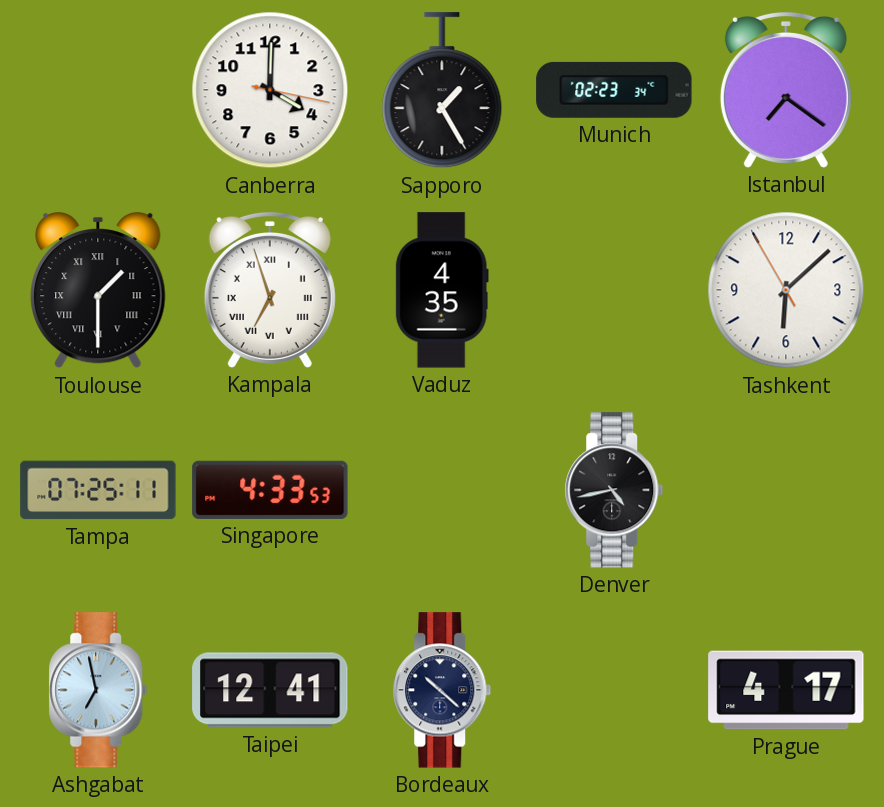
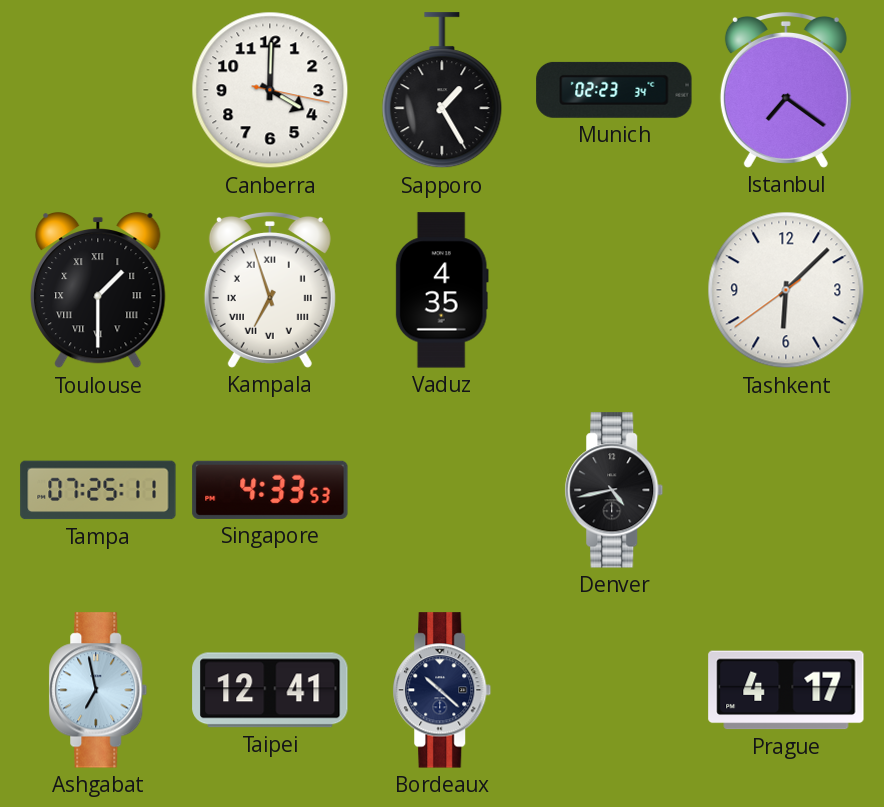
Tashkent: 6:07:55 -> 6:07:39 (786, 290)
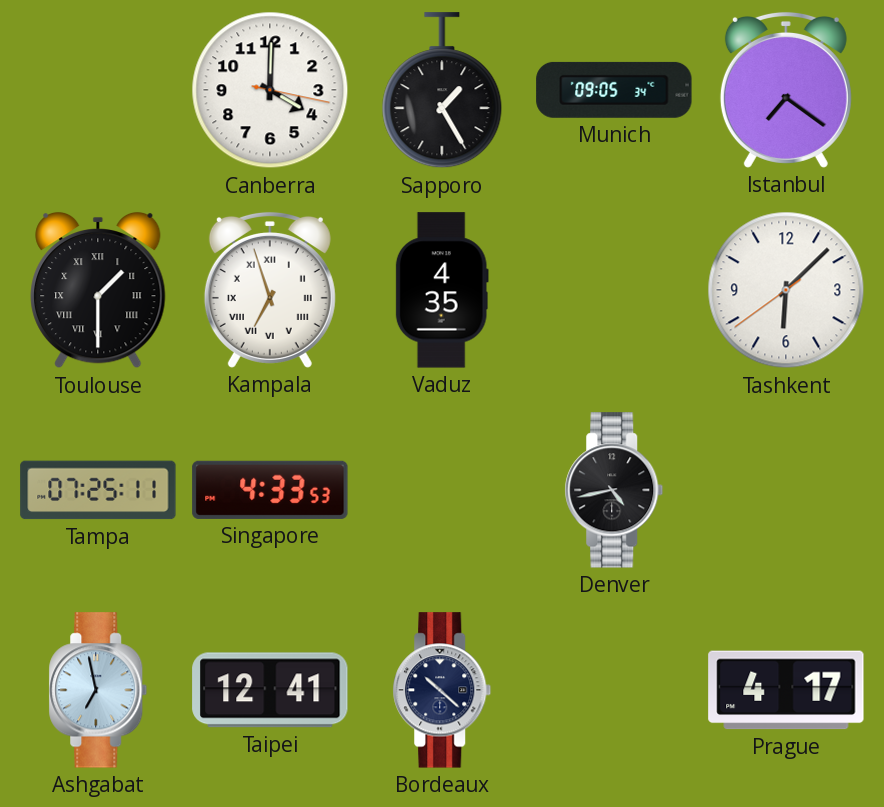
Munich: 02:23 -> 09:05 (614, 90)
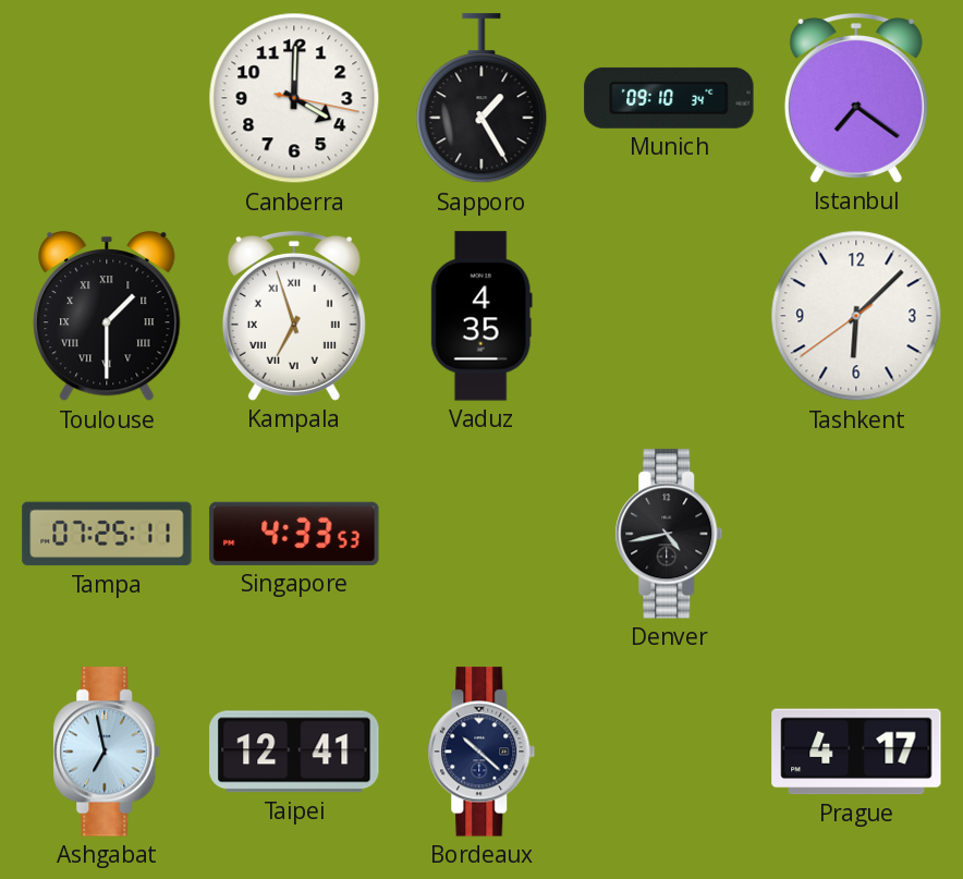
Munich: 09:05 -> 09:10 (669, 98)
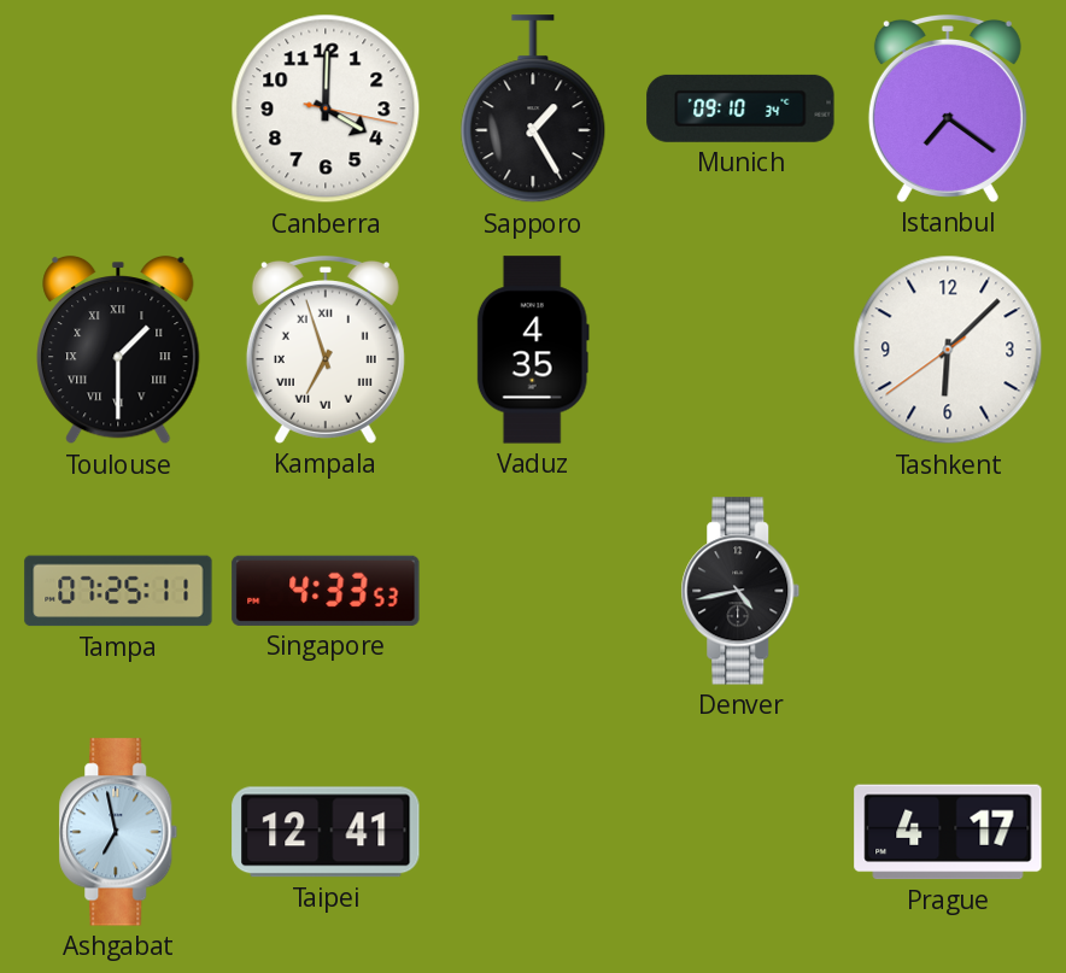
Bordeaux: 10:22 -> none (481, 752)
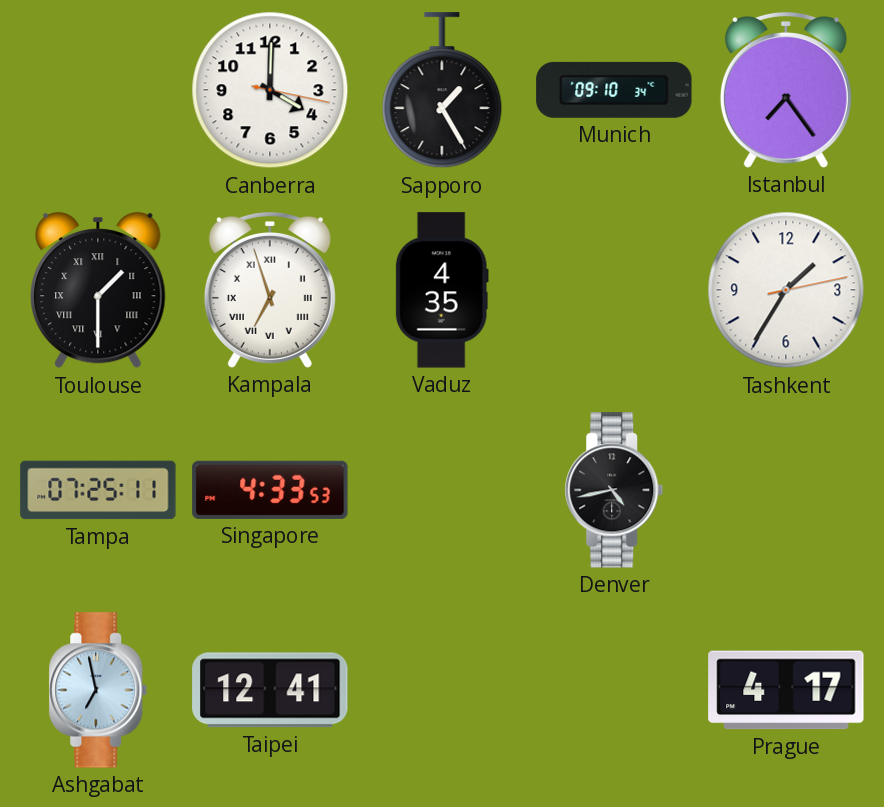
Istanbul: 7:21 -> 7:24 (786, 90)
Tashkent: 6:07 -> 1:35 (786, 290)
